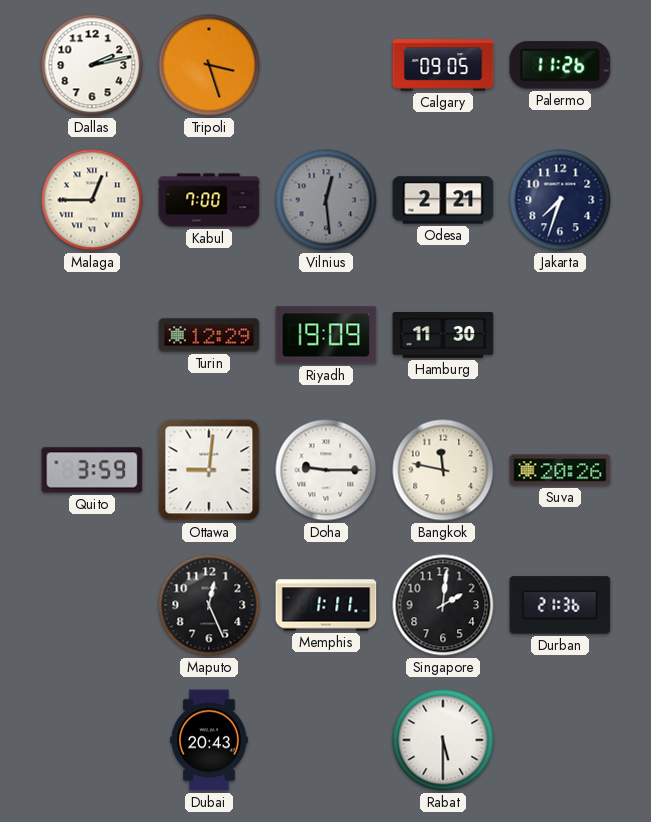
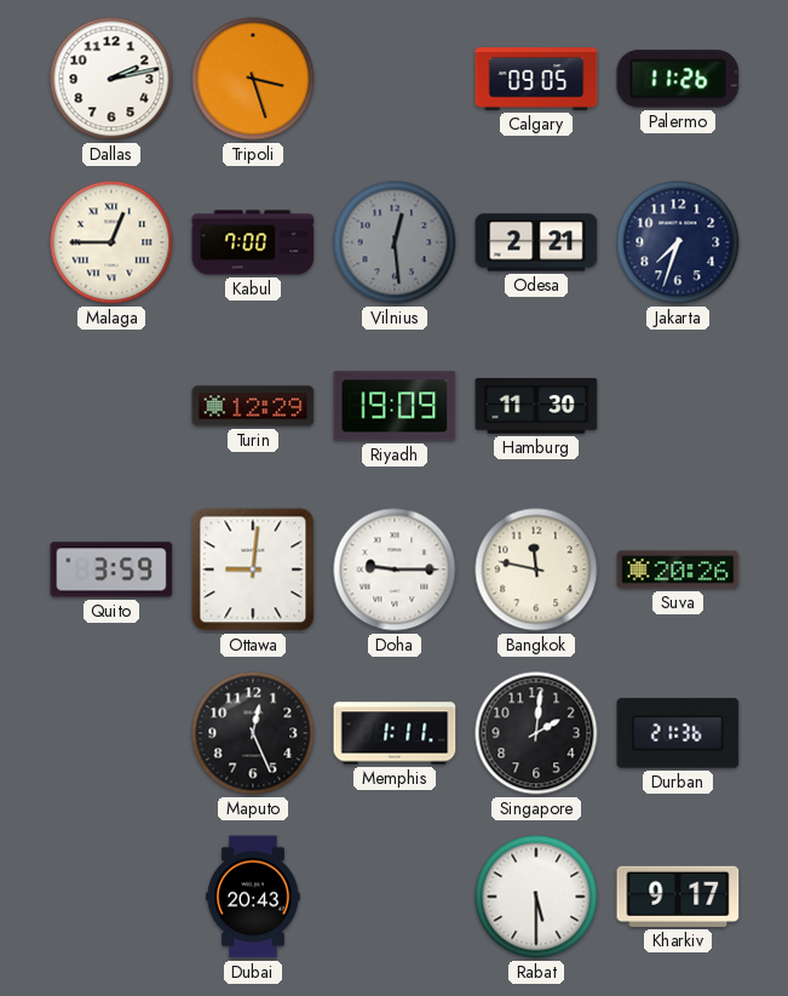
Kharkiv: none -> 9:17 (678, 897)
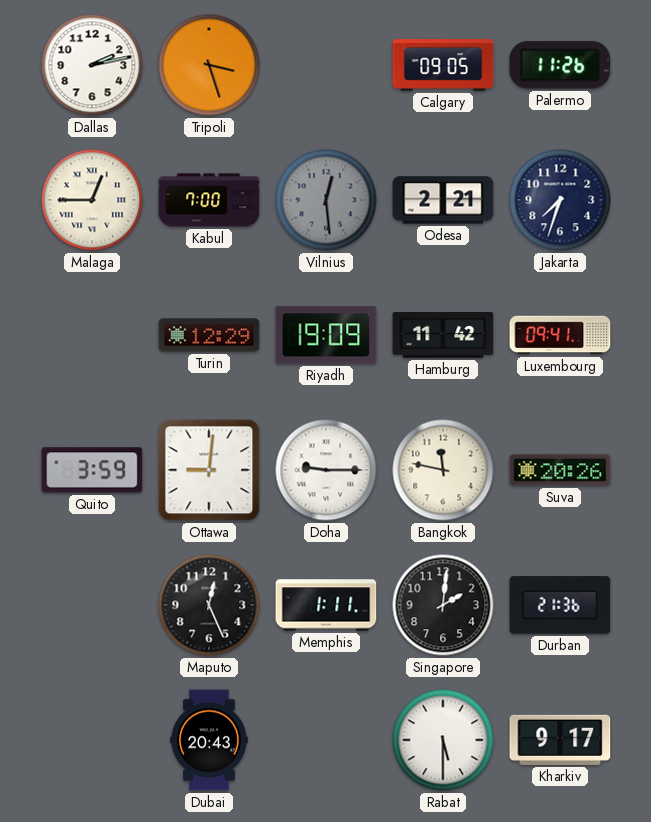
Hamburg: 11:30 -> 11:42 (443, 336)
Luxembourg: none -> 09:41 (560, 335)
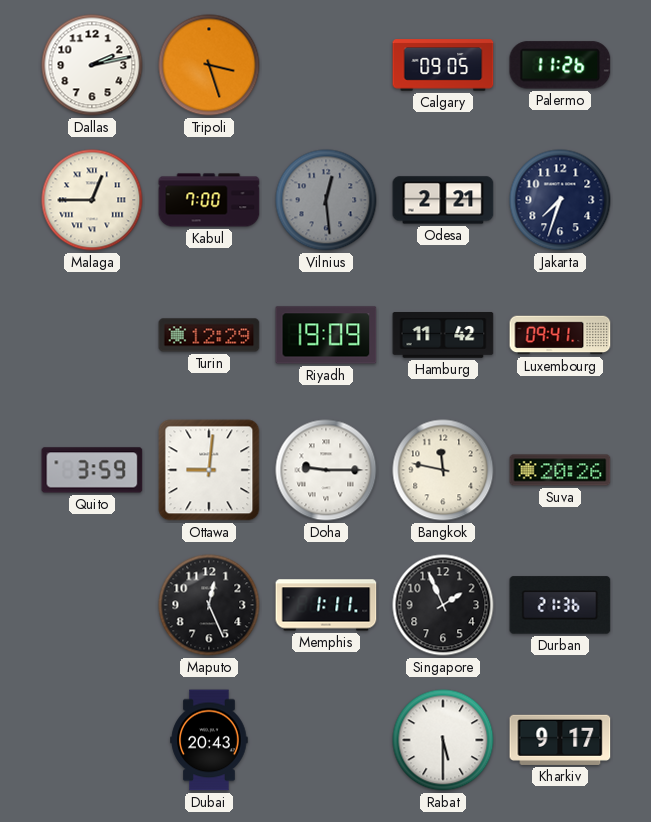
Singapore: 2:01 -> 1:56 (443, 605)
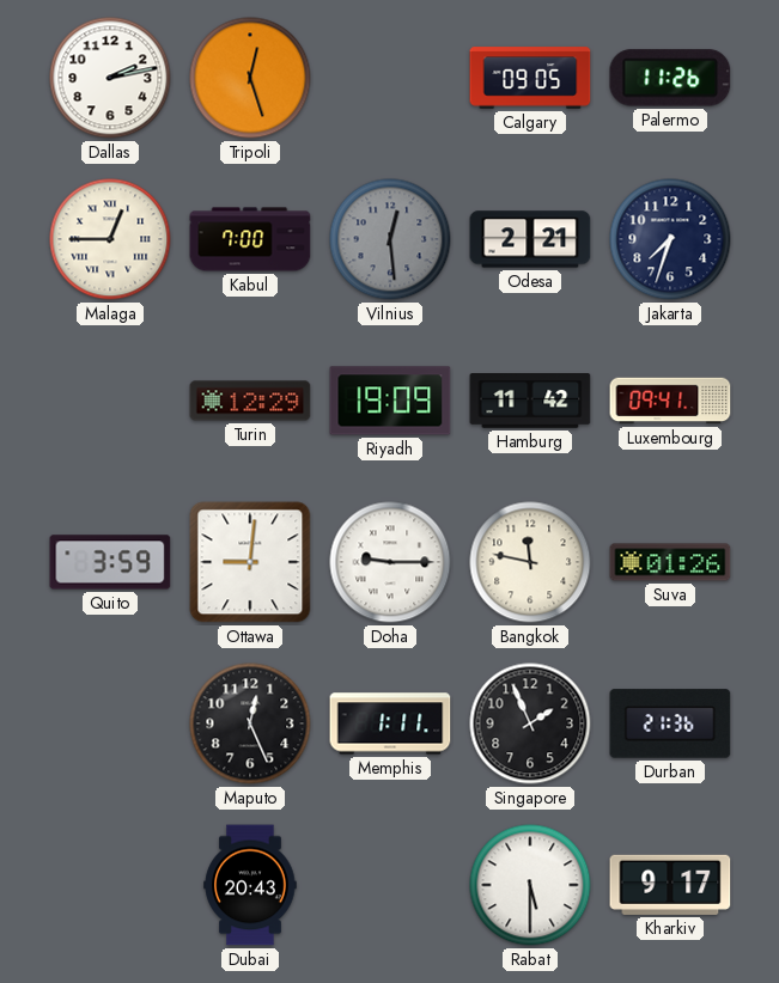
Tripoli: 3:27 -> 12:27 (250, 78)
Suva: 20:26 -> 01:26 (670, 562)
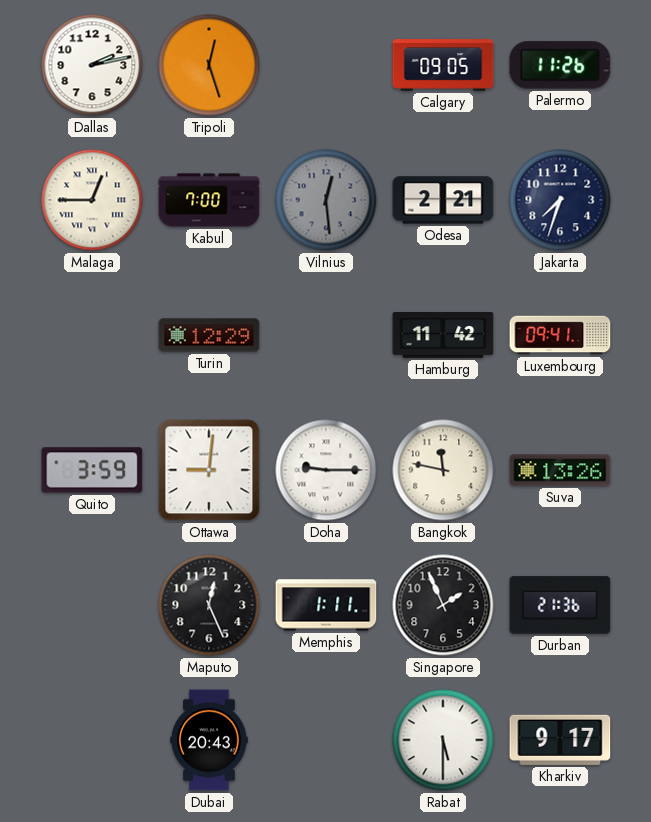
Riyadh: 19:09 -> none (390, 401)
Suva: 01:26 -> 13:26 (560, 470)
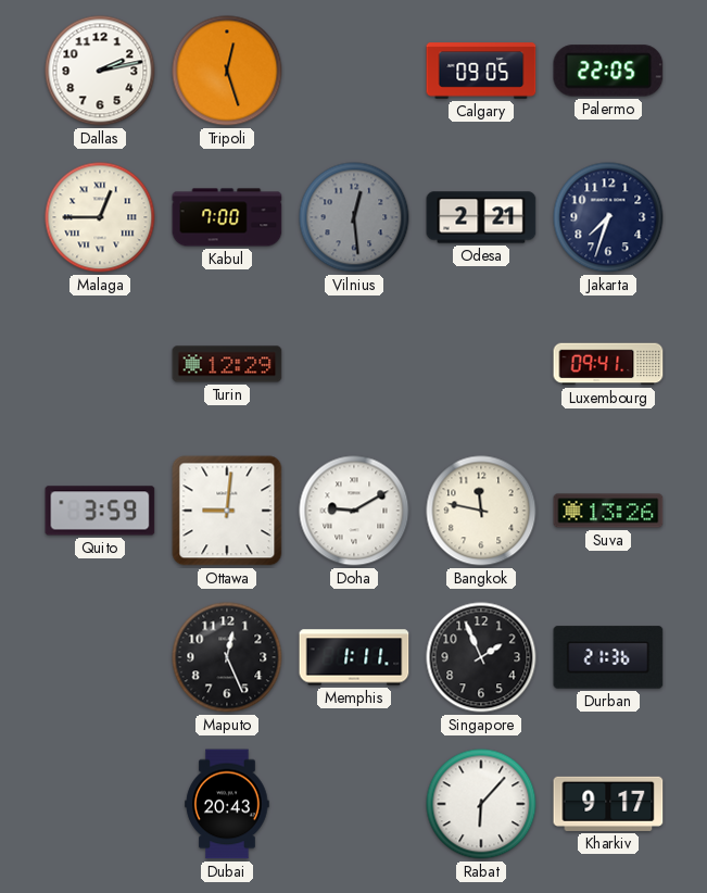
Palermo: 11:26 -> 22:05 (608, 71)
Hamburg: 11:42 -> none (443, 336)
Doha: 9:15 -> 9:10 (354, 511)
Rabat: 5:30 -> 6:07 (481, 804)
